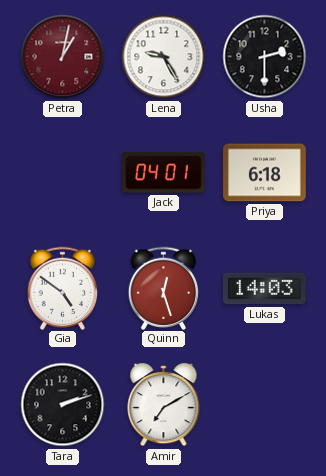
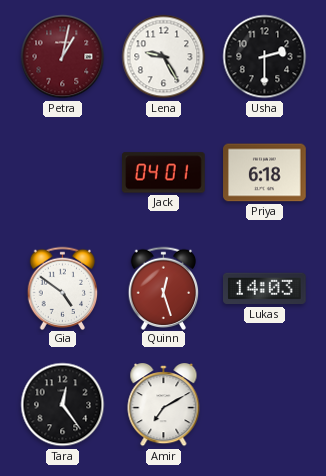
Tara: 2:12 -> 12:24 (63, 405)
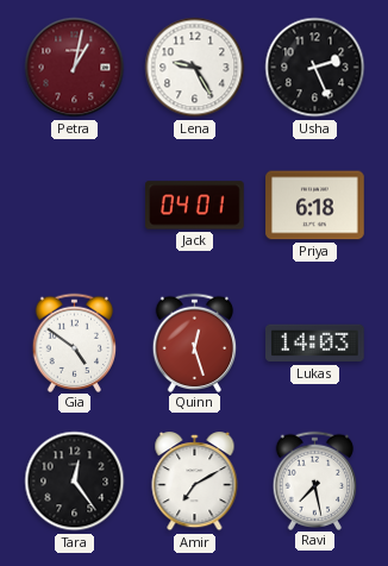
Usha: 2:30 -> 2:26 (315, 68)
Ravi: none -> 7:28 (315, 480)
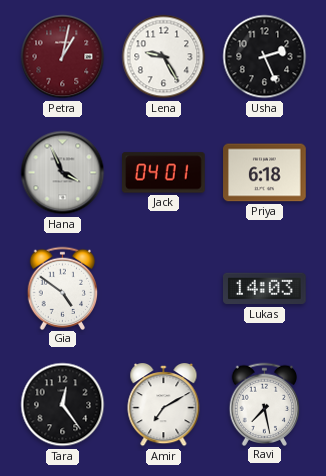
Hana: none -> 3:56 (63, 173)
Quinn: 12:27 -> none (195, 342)
